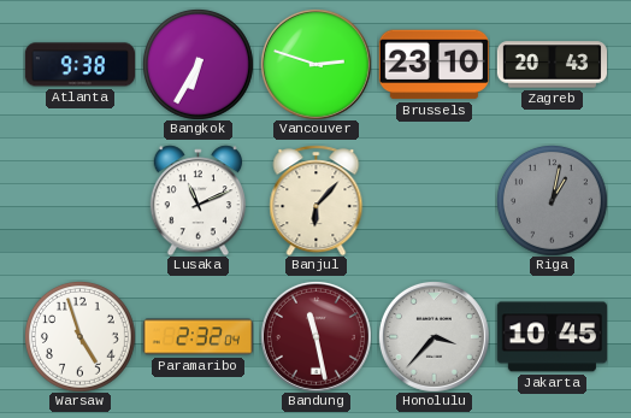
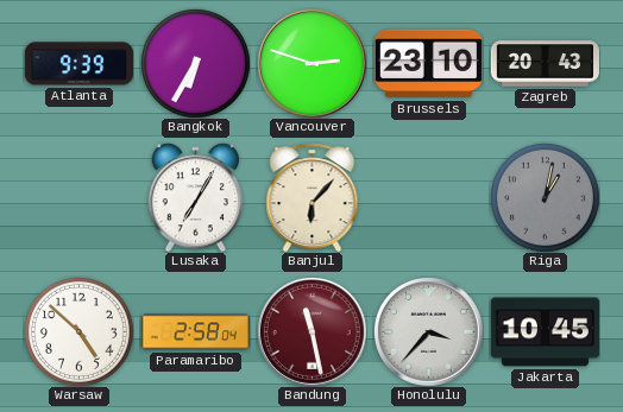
Atlanta: 9:38 -> 9:39 (78, 64)
Lusaka: 11:11 -> 7:05 (195, 197)
Warsaw: 4:57 -> 4:52 (78, 331)
Paramaribo: 2:32 -> 2:58 (195, 332)
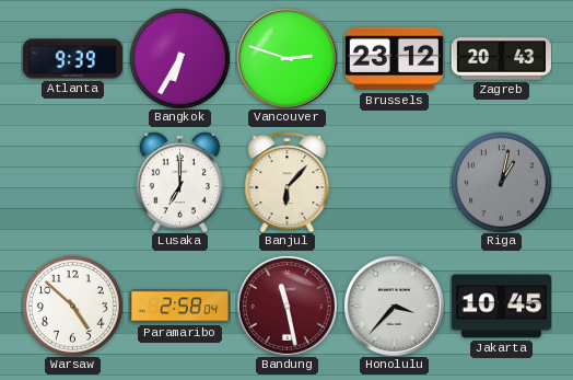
Brussels: 23:10 -> 23:12 (394, 59)
Lusaka: 7:05 -> 7:00 (179, 182)
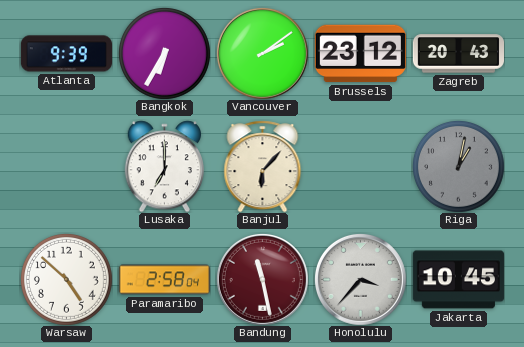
Vancouver: 2:48 -> 2:09 (262, 53)
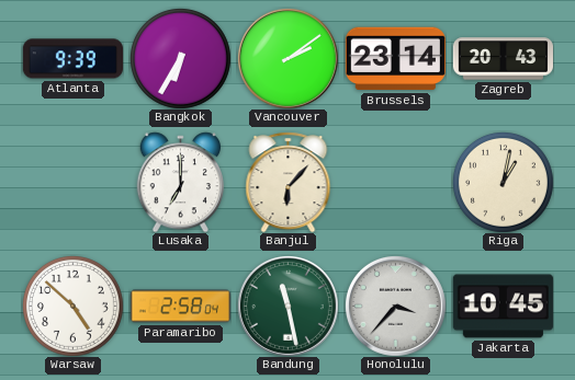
Brussels: 23:12 -> 23:14 (395, 59)
Riga dial: grey -> cream (503, 182)
Bandung dial: burgundy -> green (287, 306)
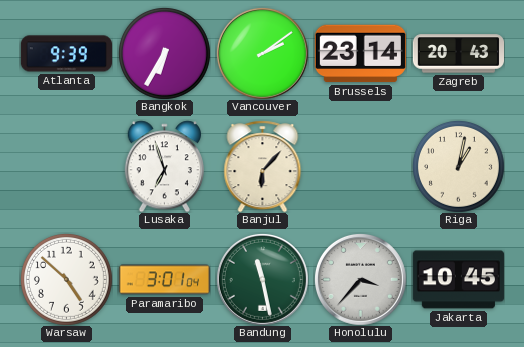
Lusaka: 7:00 -> 6:57 (164, 166)
Paramaribo: 2:58 -> 3:01 (164, 280)
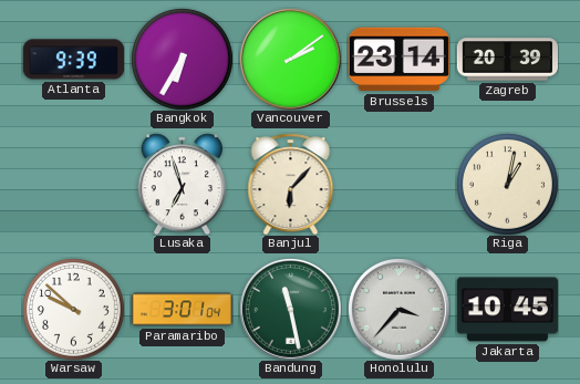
Zagreb: 20:43 -> 20:39 (507, 60)
Warsaw: 4:52 -> 9:52 (73, 309)
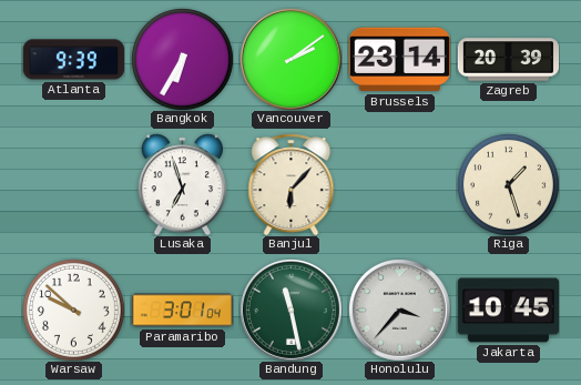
Riga: 1:02 -> 1:27 (508, 184)
